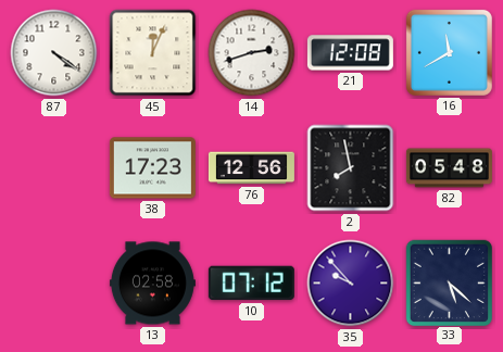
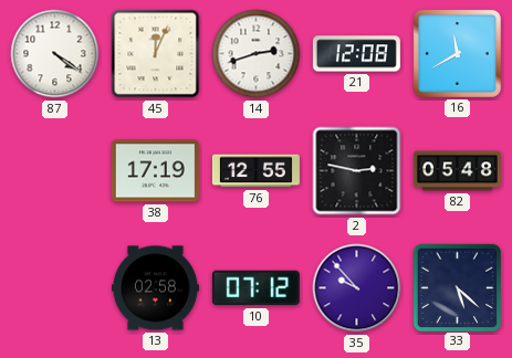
38: 17:23 -> 17:19 (155, 171)
76: 12:56 -> 12:55 (255, 171)
2: 7:58 -> 2:47 (357, 171)
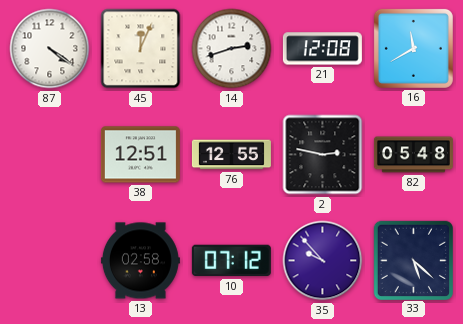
38: 17:19 -> 12:51 (140, 155)
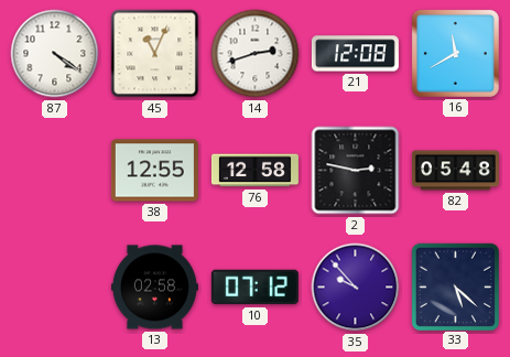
45: 12:04 -> 11:04 (155, 54)
38: 12:51 -> 12:55 (154, 171)
76: 12:55 -> 12:58 (254, 171)
